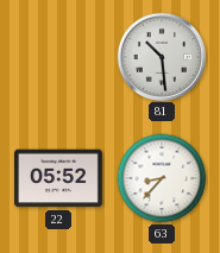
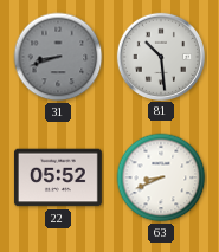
31: none -> 8:42 (58, 57)
63: 8:37 -> 8:41 (161, 177)
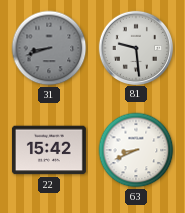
81: 10:29 -> 9:29 (135, 47)
22: 05:52 -> 15:42 (49, 150)
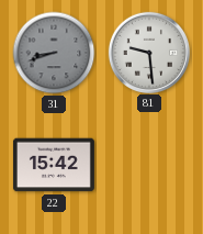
63: 8:41 -> none (136, 150)
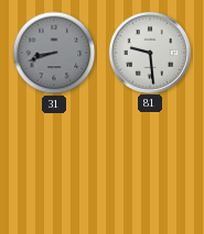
22: 15:42 -> none (54, 165)
